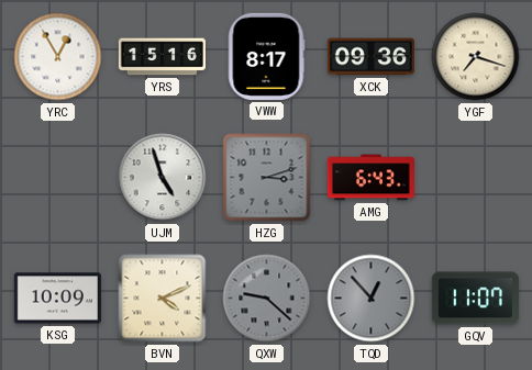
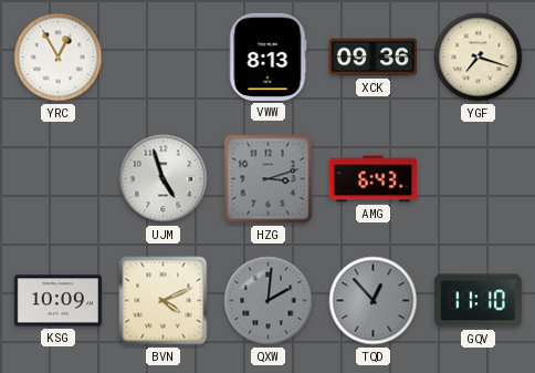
YRS: 15:16 -> none (162, 57)
VWW: 8:17 -> 8:13 (267, 56)
QXW: 9:22 -> 2:01 (269, 301)
GQV: 11:07 -> 11:10 (478, 301)
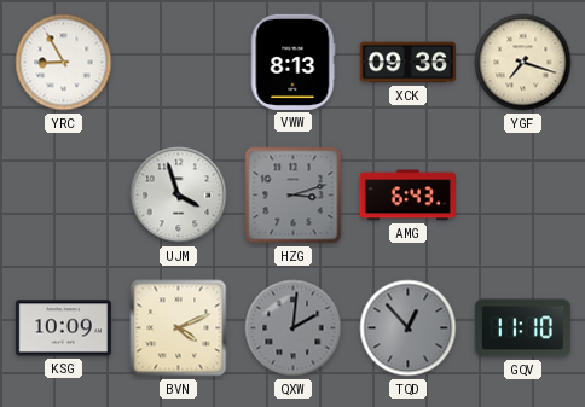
YRC: 12:55 -> 8:55 (64, 63)
UJM: 4:57 -> 3:57 (179, 196)
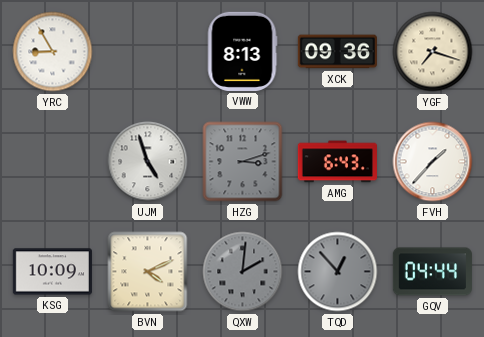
UJM: 3:57 -> 4:57 (148, 162)
FVH: none -> 1:37 (433, 162)
GQV: 11:10 -> 04:44 (432, 272)
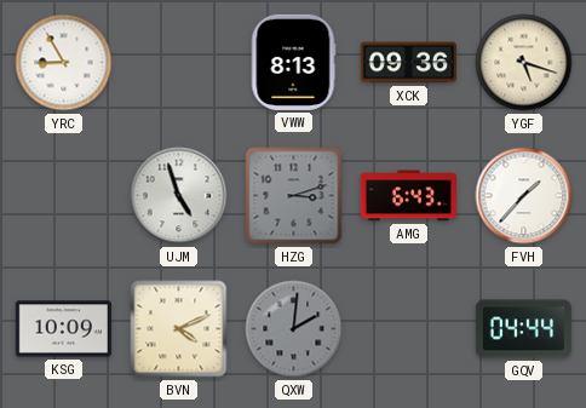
YGF: 7:18 -> 5:18 (524, 63)
TQD: 12:53 -> none (338, 272)
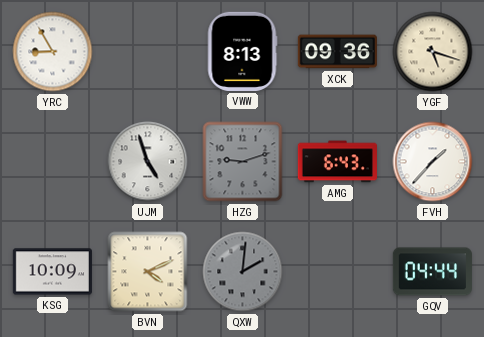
HZG: 3:12 -> 9:12 (243, 162)
